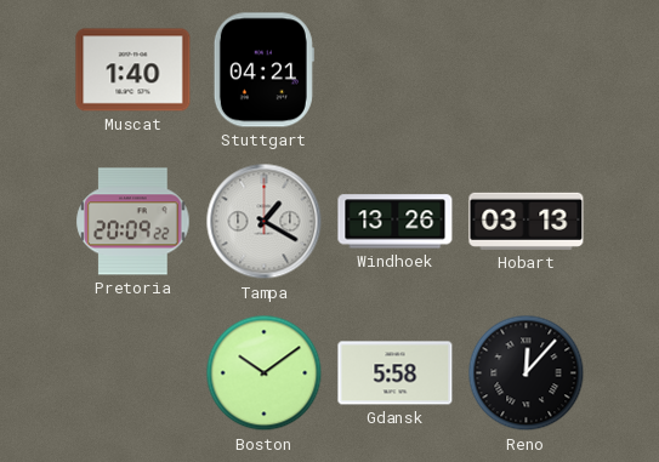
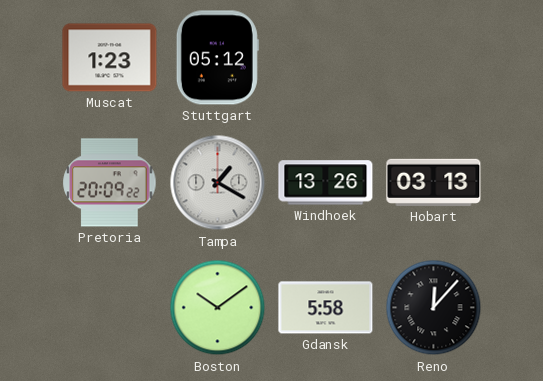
Muscat: 1:40 -> 1:23 (110, 58)
Stuttgart: 04:21 -> 05:12 (217, 58)
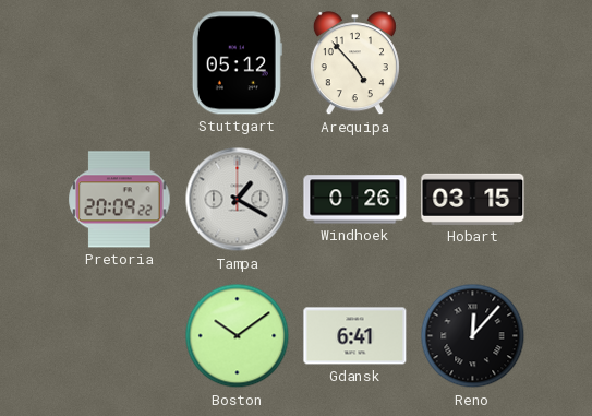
Muscat: 1:23 -> none (110, 58)
Arequipa: none -> 4:53 (354, 63)
Windhoek: 13:26 -> 0:26 (355, 200)
Hobart: 03:13 -> 03:15 (473, 199)
Gdansk: 5:58 -> 6:41 (355, 336)
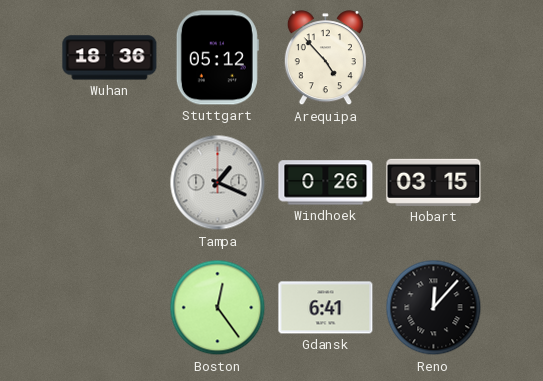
Wuhan: none -> 18:36 (110, 58)
Pretoria: 20:09 -> none (120, 200)
Tampa: 1:20 -> 1:19 (218, 183)
Boston: 10:09 -> 12:24 (218, 308)
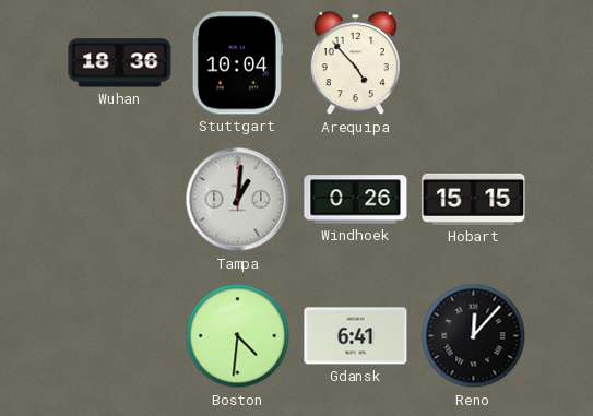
Stuttgart: 05:12 -> 10:04 (237, 63)
Tampa: 1:19 -> 1:01 (238, 200)
Hobart: 03:15 -> 15:15 (474, 199)
Boston: 12:24 -> 4:31 (238, 336)
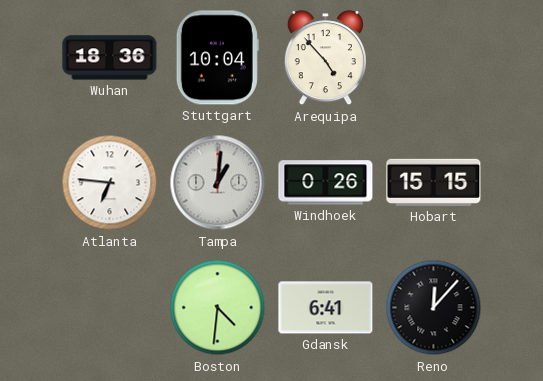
Atlanta: none -> 6:46 (110, 183)
